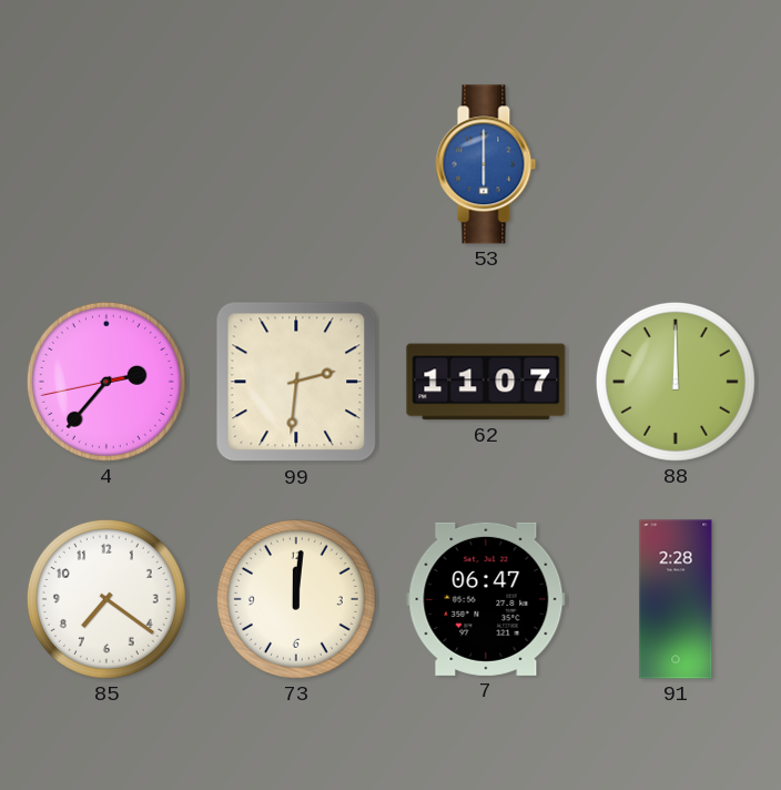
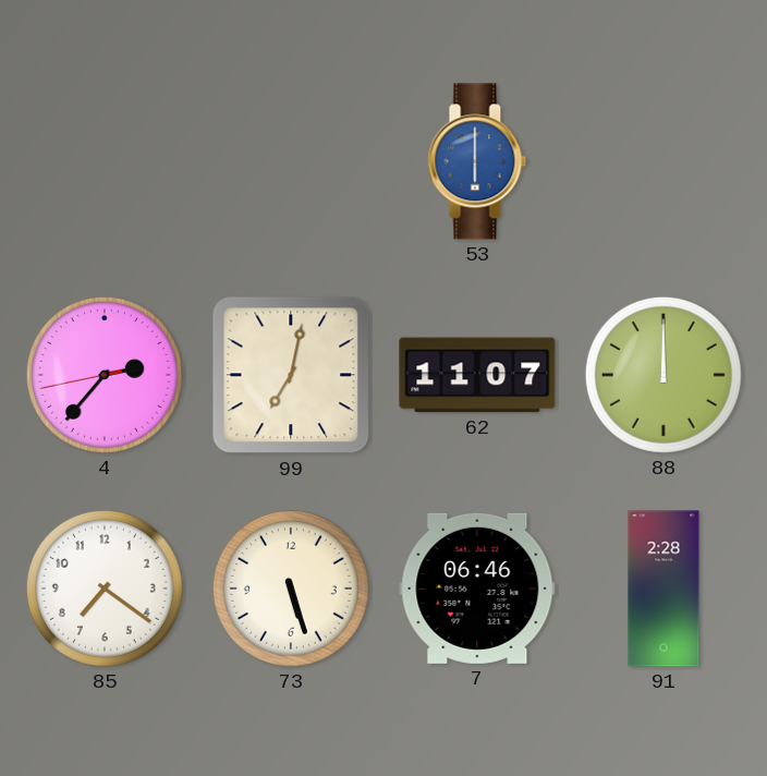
99: 2:31 -> 7:02 (291, 375)
73: 12:01 -> 5:27 (291, 589)
7: 06:47 -> 06:46 (477, 589)
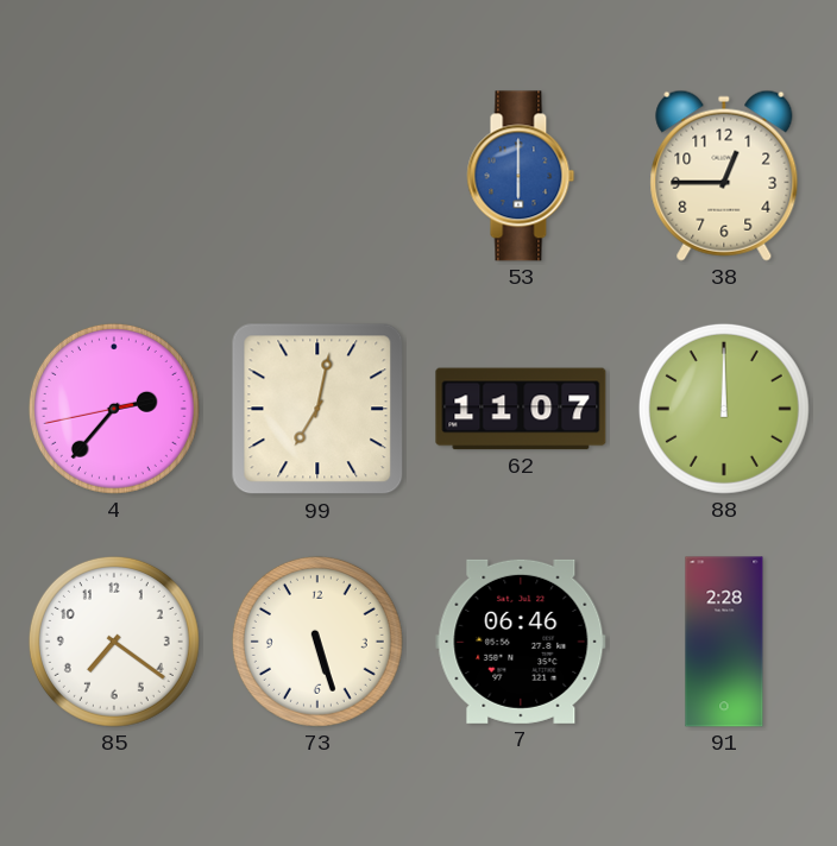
38: none -> 12:45 (724, 176)
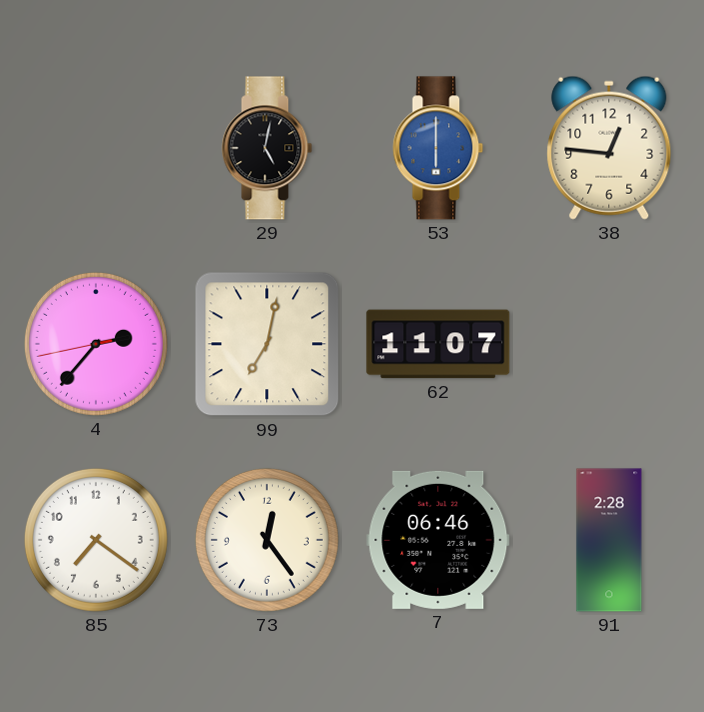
29: none -> 5:02 (267, 148)
38: 12:45 -> 12:46 (609, 148)
88: 12:00 -> none (724, 409)
73: 5:27 -> 12:24 (267, 540)
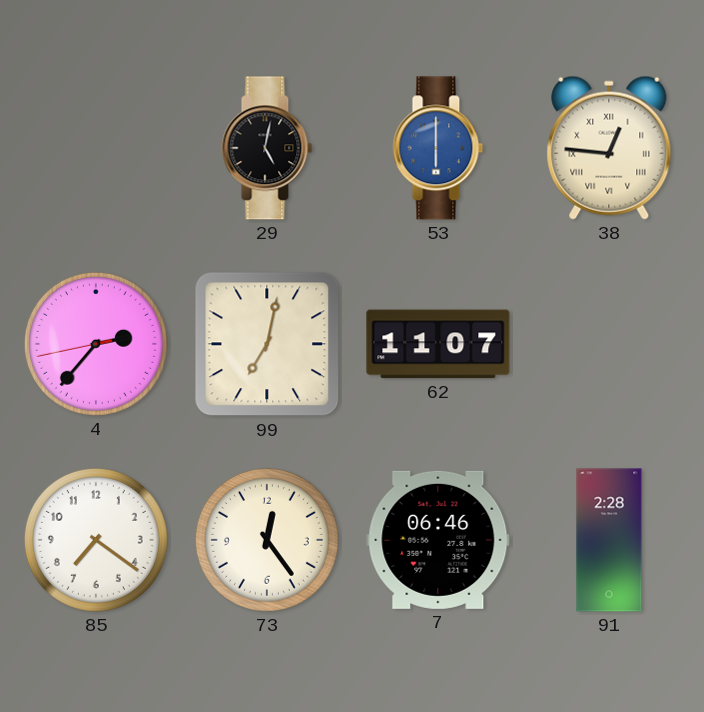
38 numerals: Arabic -> Roman (609, 148)
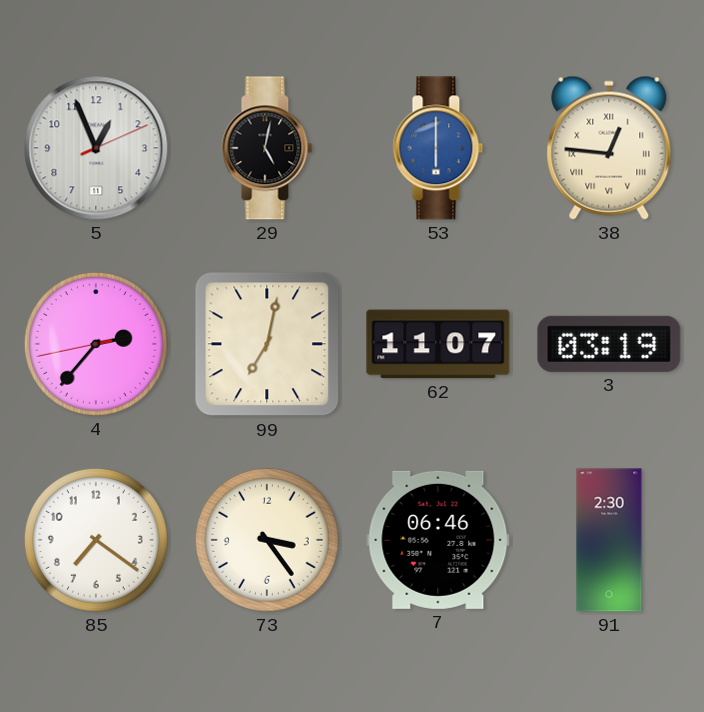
5: none -> 12:56 (96, 148)
3: none -> 03:19 (609, 344)
73: 12:24 -> 3:24 (267, 540)
91: 2:28 -> 2:30 (609, 540)
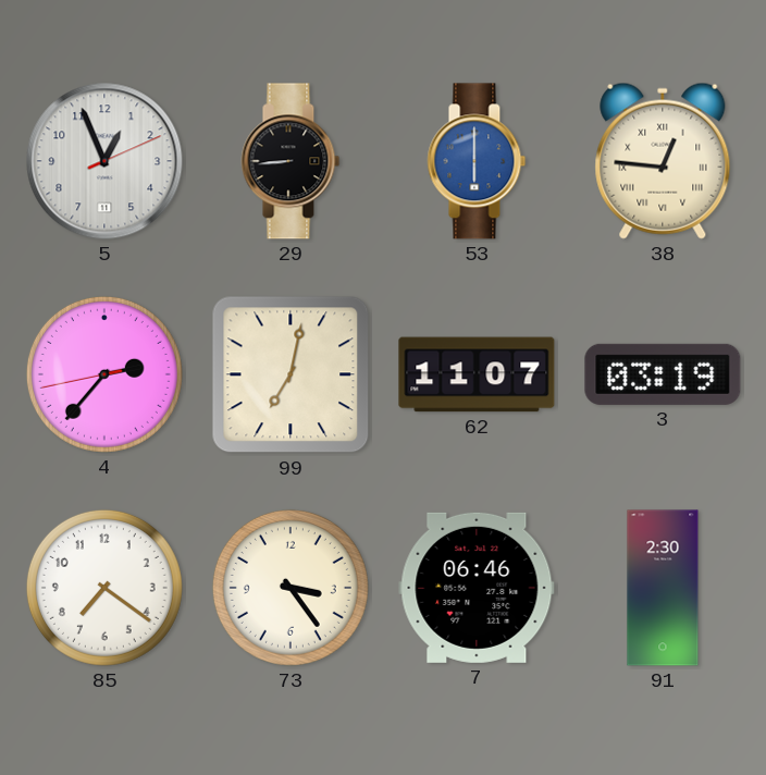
29: 5:02 -> 8:44 (291, 161)
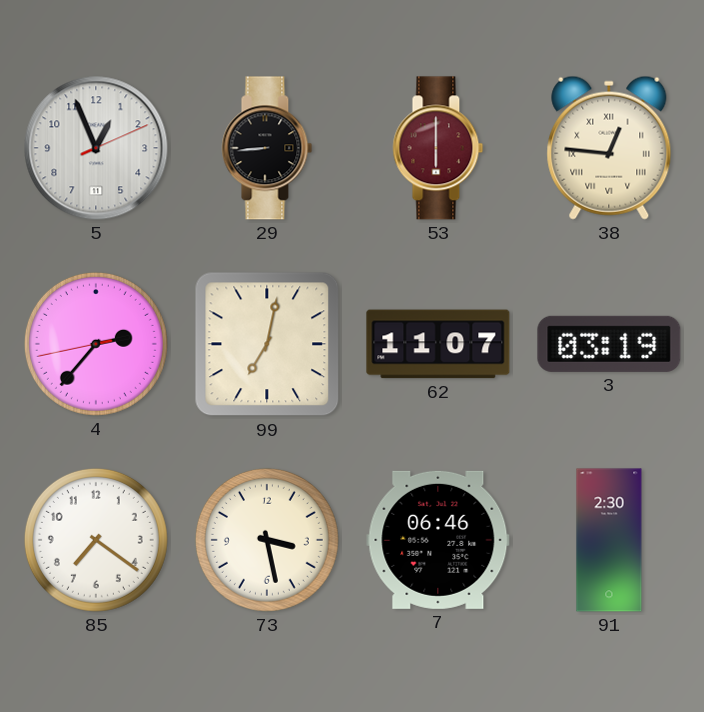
53 dial: blue -> burgundy (438, 148)
73: 3:24 -> 3:28 (267, 540)
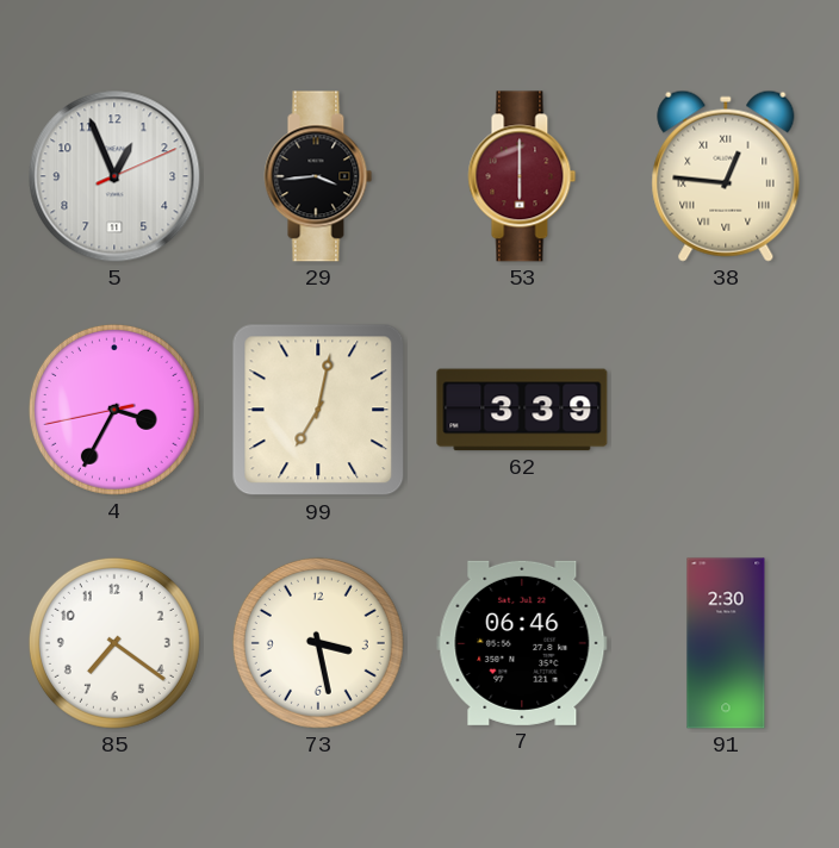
29: 8:44 -> 3:44 (318, 176)
4: 2:36 -> 3:34 (114, 410)
62: 11:07 -> 3:39 (522, 410)
3: 03:19 -> none (609, 344)
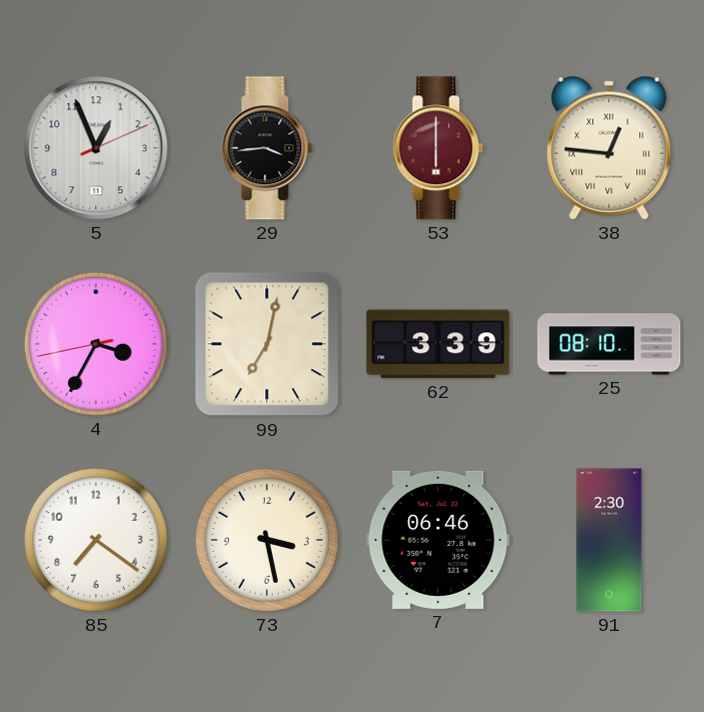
25: none -> 08:10 (609, 344)
